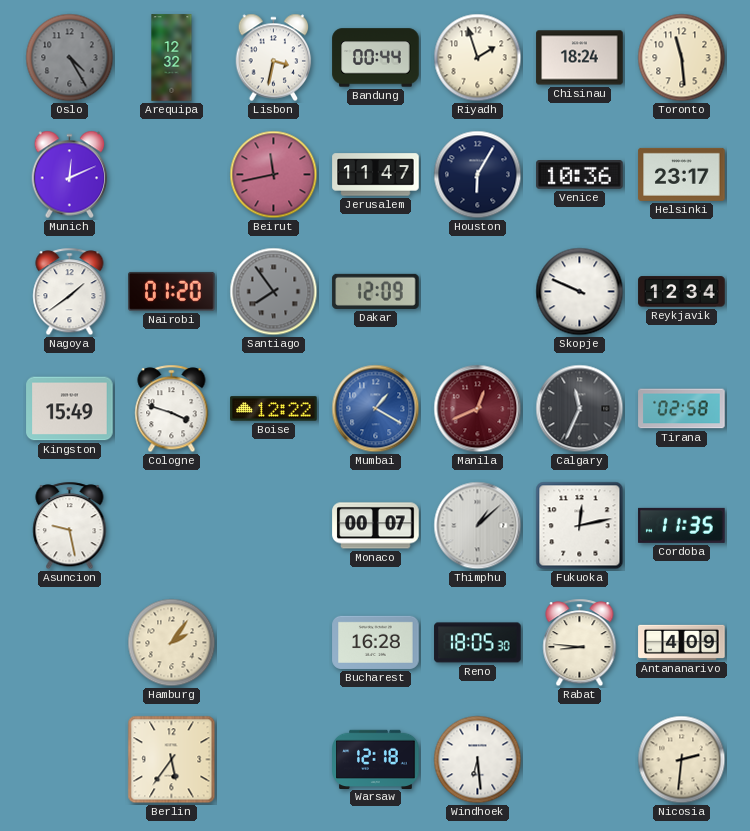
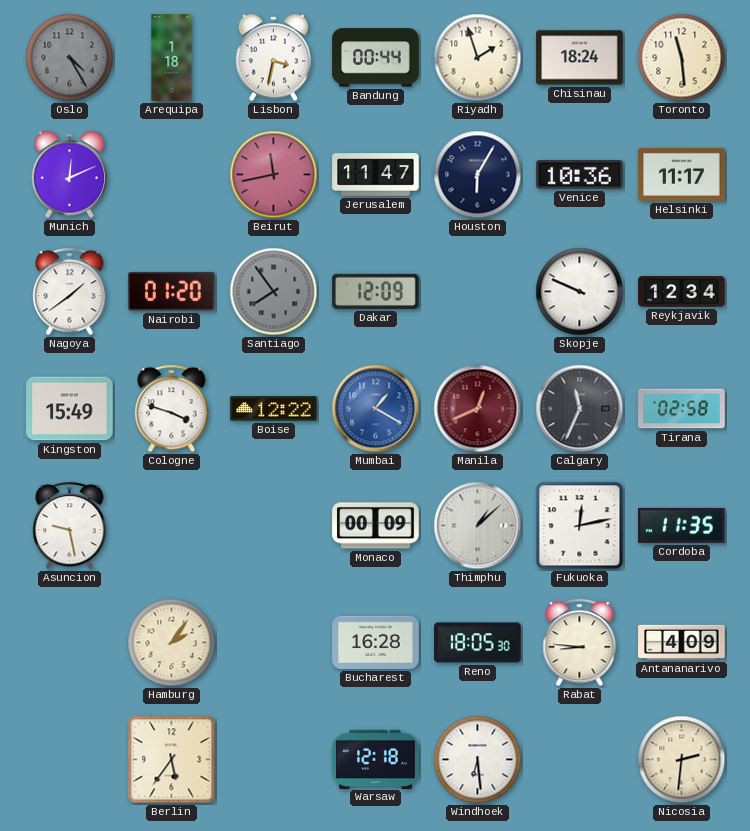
Arequipa: 12:32 -> 1:18 (172, 58)
Helsinki: 23:17 -> 11:17 (682, 174)
Monaco: 00:07 -> 00:09 (376, 526)
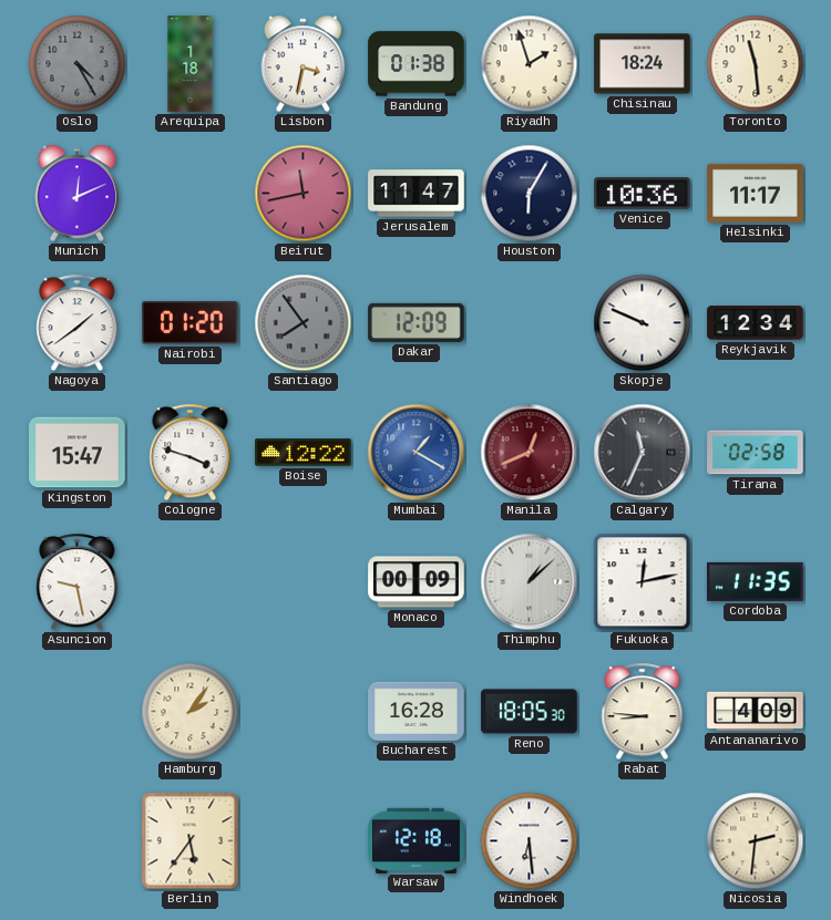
Bandung: 00:44 -> 01:38 (417, 64)
Kingston: 15:49 -> 15:47 (78, 453)
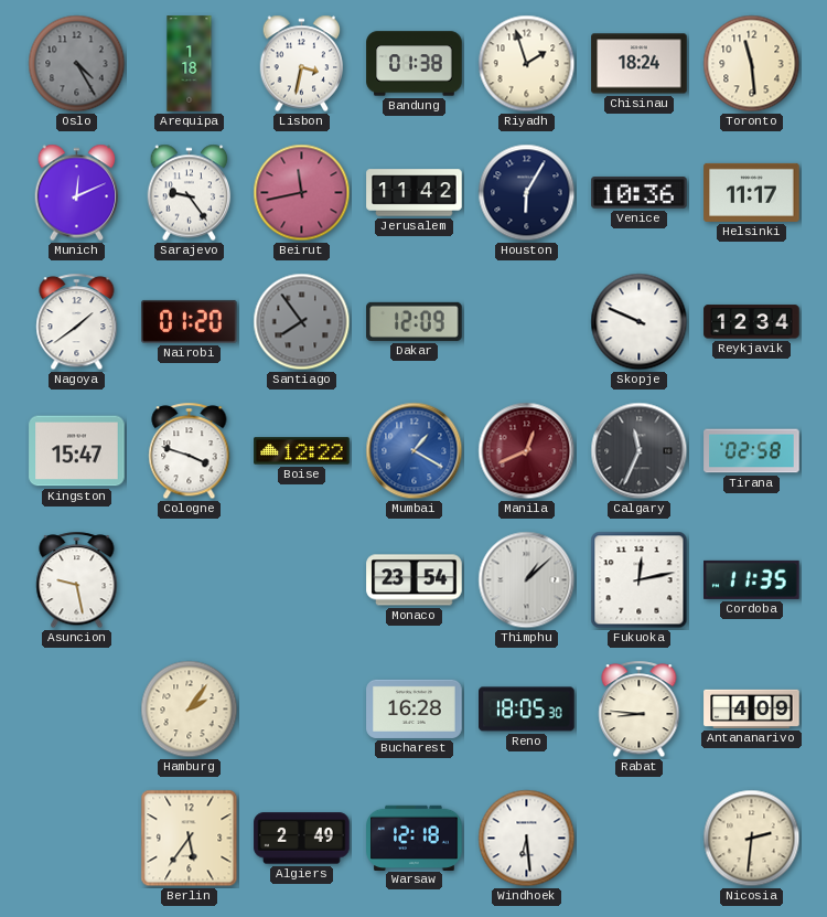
Sarajevo: none -> 9:24 (190, 193)
Jerusalem: 11:47 -> 11:42 (415, 193)
Monaco: 00:09 -> 23:54 (415, 580)
Algiers: none -> 2:49 (302, 839)
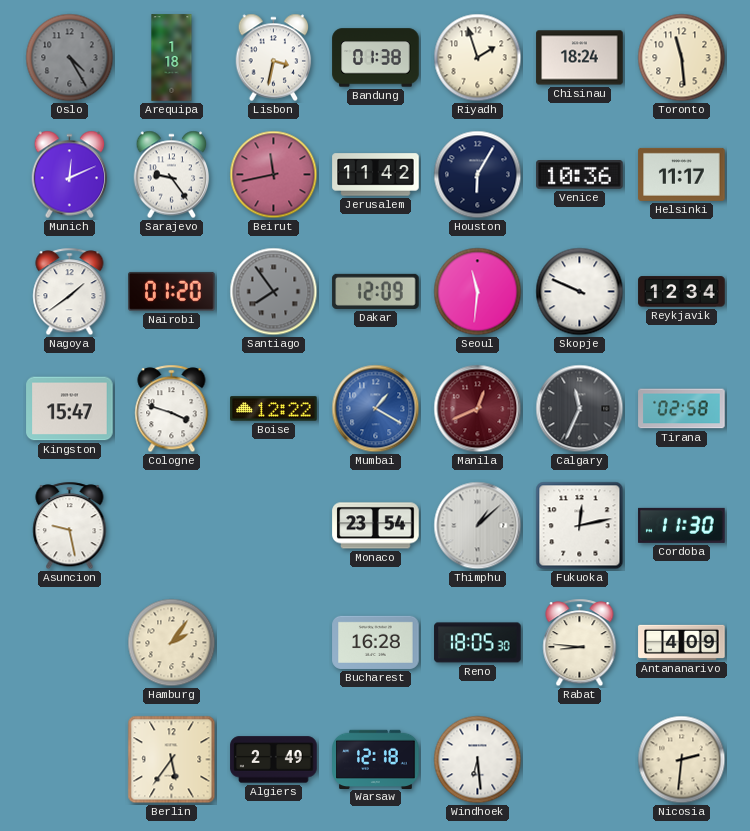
Seoul: none -> 11:31 (478, 292)
Cordoba: 11:35 -> 11:30 (682, 525)
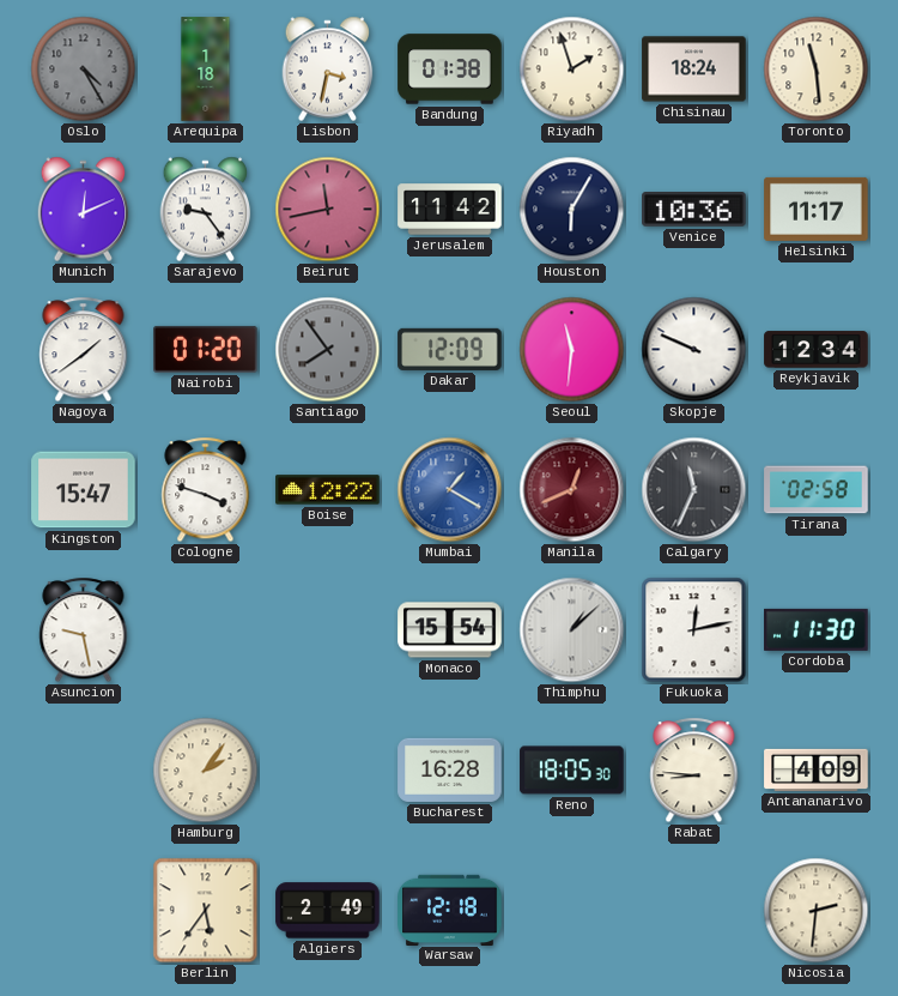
Monaco: 23:54 -> 15:54 (450, 630)
Windhoek: 6:29 -> none (478, 760)
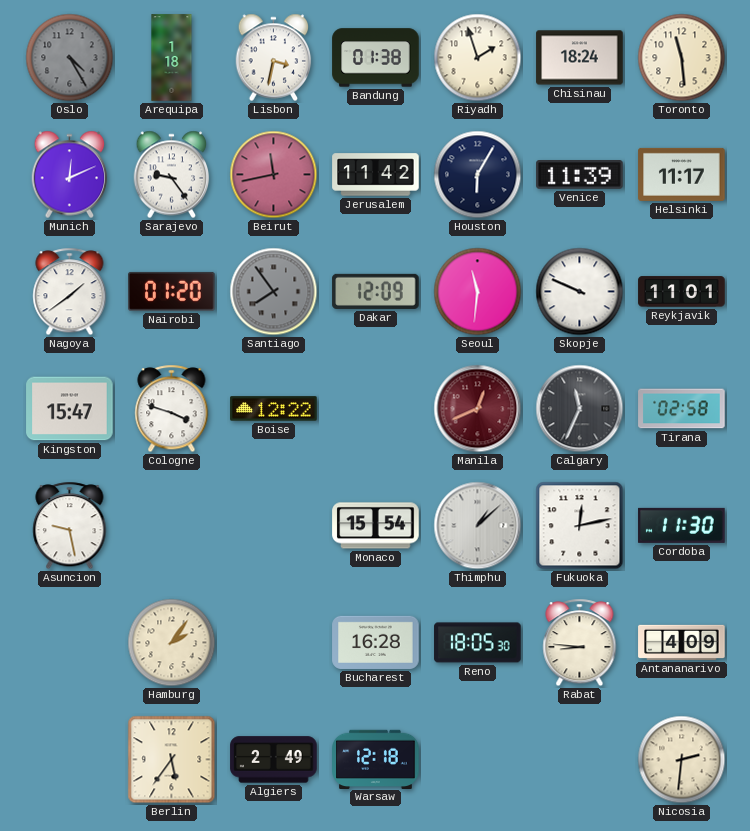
Venice: 10:36 -> 11:39 (580, 175)
Reykjavik: 12:34 -> 11:01 (682, 292)
Mumbai: 1:20 -> none (450, 490)
